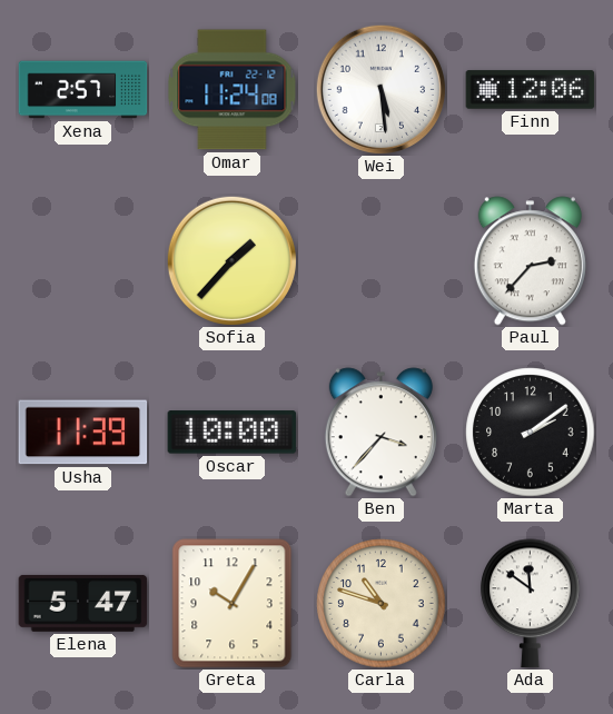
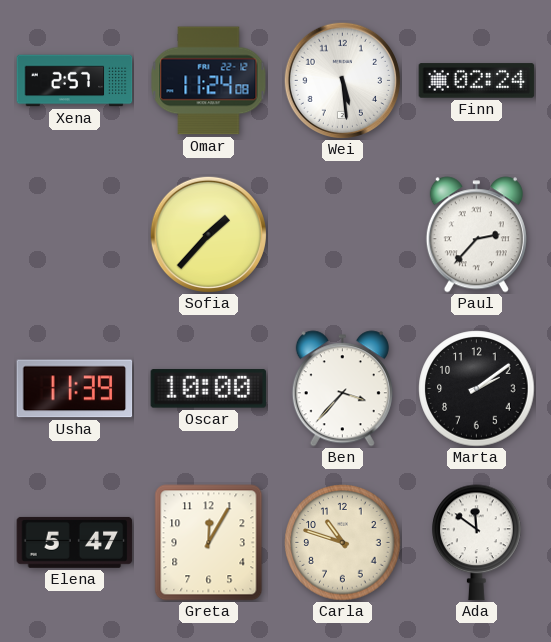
Finn: 12:06 -> 02:24 (477, 81)
Greta: 10:05 -> 12:05 (209, 543)
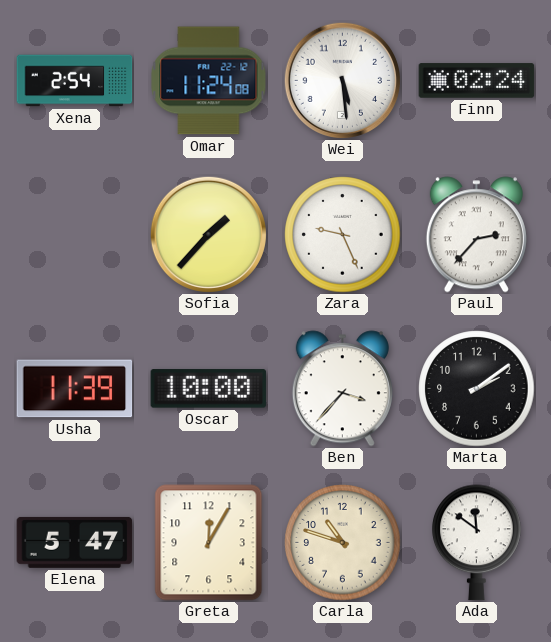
Xena: 2:57 -> 2:54 (75, 81)
Zara: none -> 9:26 (343, 235)
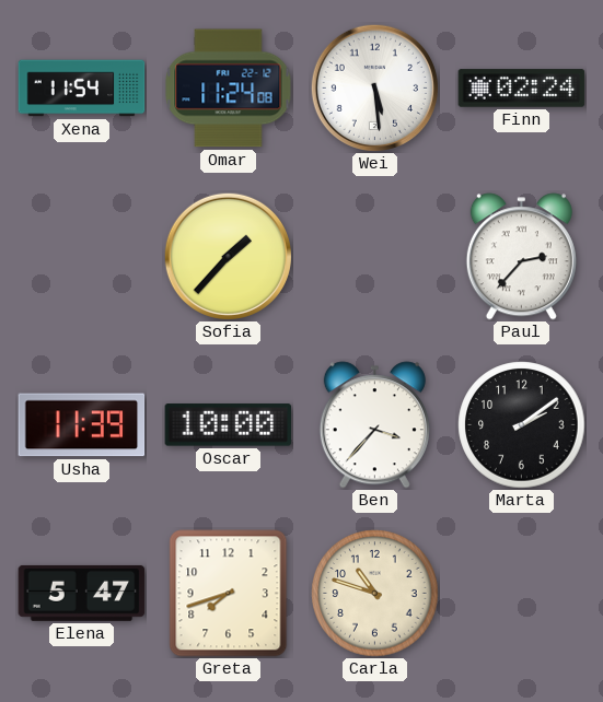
Xena: 2:54 -> 11:54 (82, 89)
Zara: 9:26 -> none (343, 235)
Greta: 12:05 -> 7:42 (229, 594)
Ada: 11:51 -> none (477, 543)
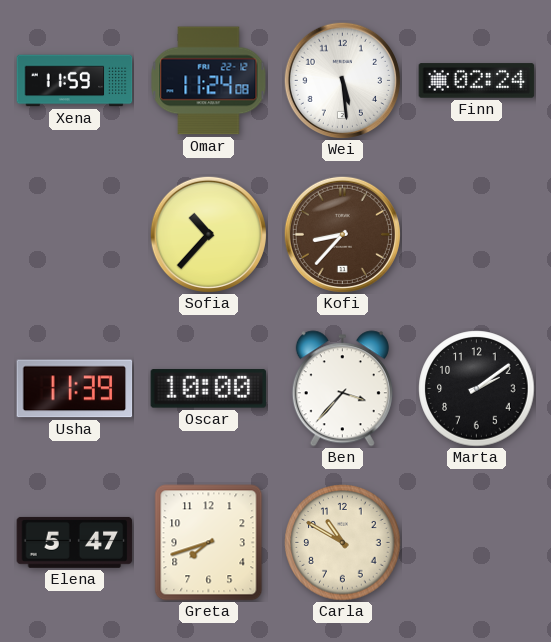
Xena: 11:54 -> 11:59 (75, 81)
Sofia: 1:37 -> 10:37 (208, 234)
Kofi: none -> 8:37 (342, 234)
Paul: 2:37 -> none (521, 257)
Carla: 10:48 -> 10:50 (343, 543)
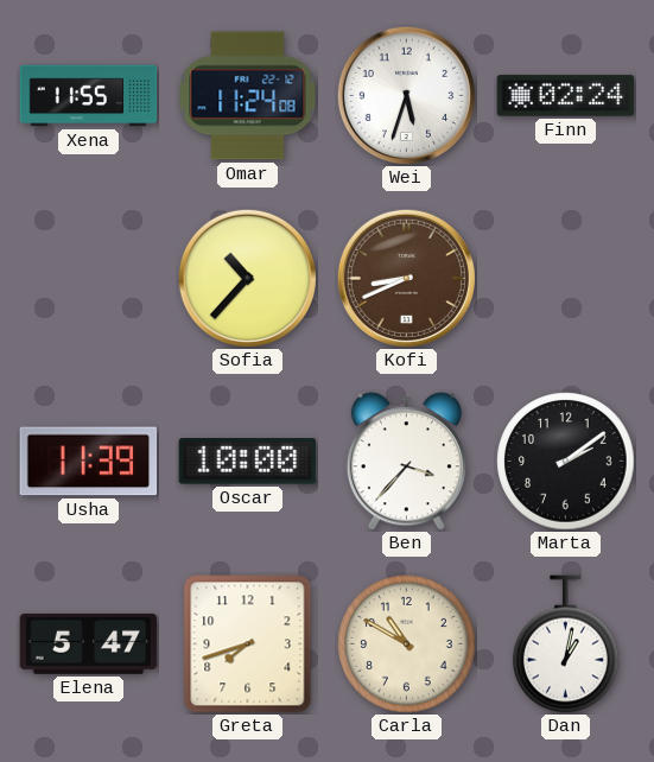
Xena: 11:59 -> 11:55 (89, 96)
Wei: 5:29 -> 5:33 (406, 95)
Kofi: 8:37 -> 8:41 (406, 278)
Dan: none -> 1:02 (566, 644)
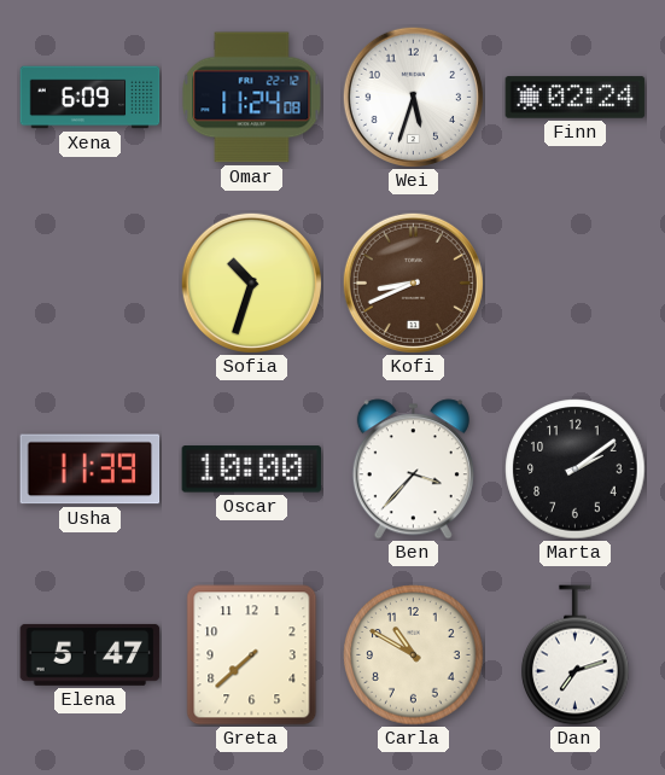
Xena: 11:55 -> 6:09 (91, 98)
Sofia: 10:37 -> 10:33 (251, 282)
Greta: 7:42 -> 7:38 (252, 655)
Dan: 1:02 -> 7:12 (576, 655)
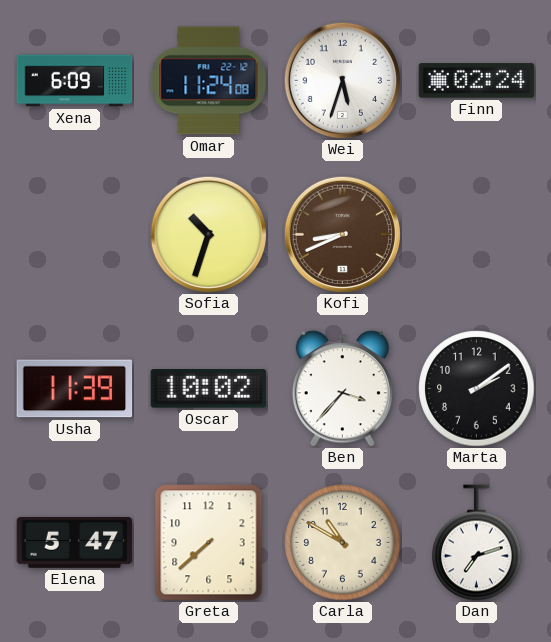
Oscar: 10:00 -> 10:02 (209, 389)
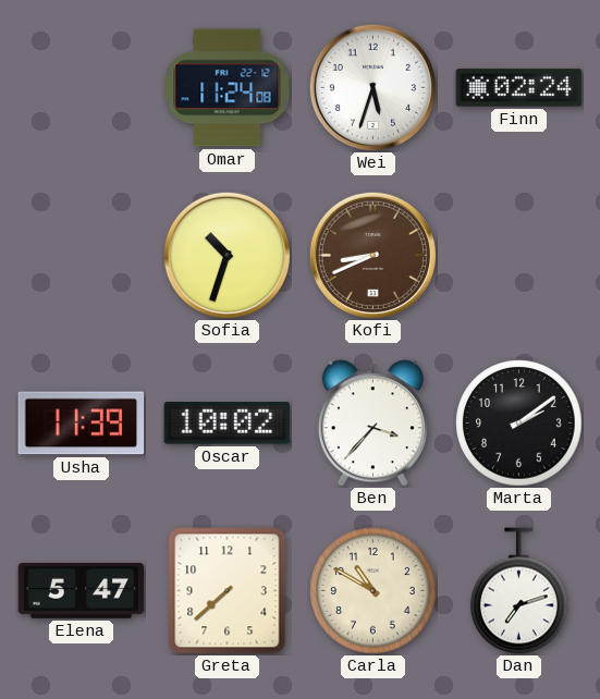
Xena: 6:09 -> none (75, 81)
